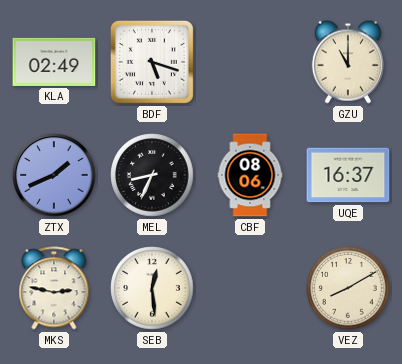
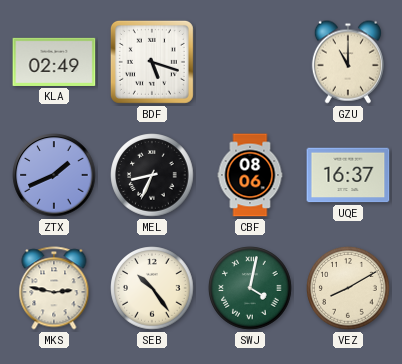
SEB: 12:29 -> 10:24 (152, 288)
SWJ: none -> 4:02 (250, 288)
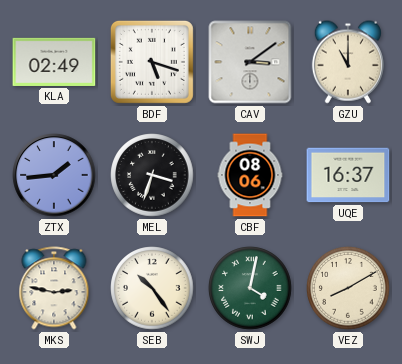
CAV: none -> 3:09 (250, 62)
ZTX: 1:41 -> 1:44 (54, 175)
MEL: 8:34 -> 3:33 (152, 175)
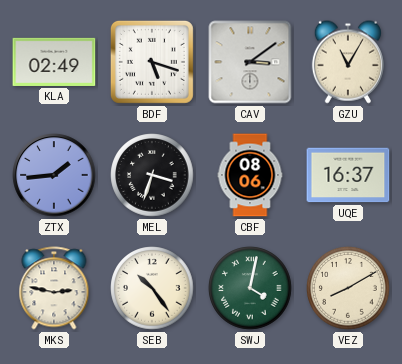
GZU: 11:00 -> 11:05 (348, 62)
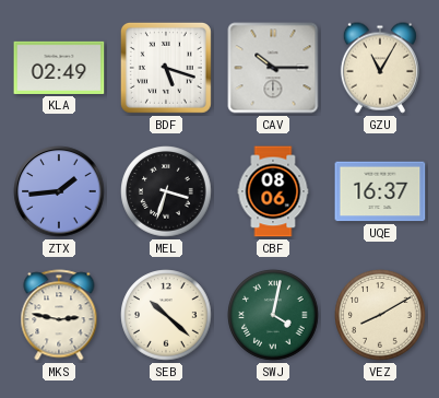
CAV: 3:09 -> 10:15 (273, 68)
SEB: 10:24 -> 10:22 (166, 315)
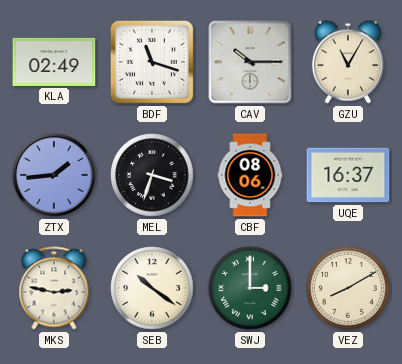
BDF: 5:18 -> 11:18 (152, 62)
SEB: 10:22 -> 10:21 (152, 288)
SWJ: 4:02 -> 3:00 (250, 288)
